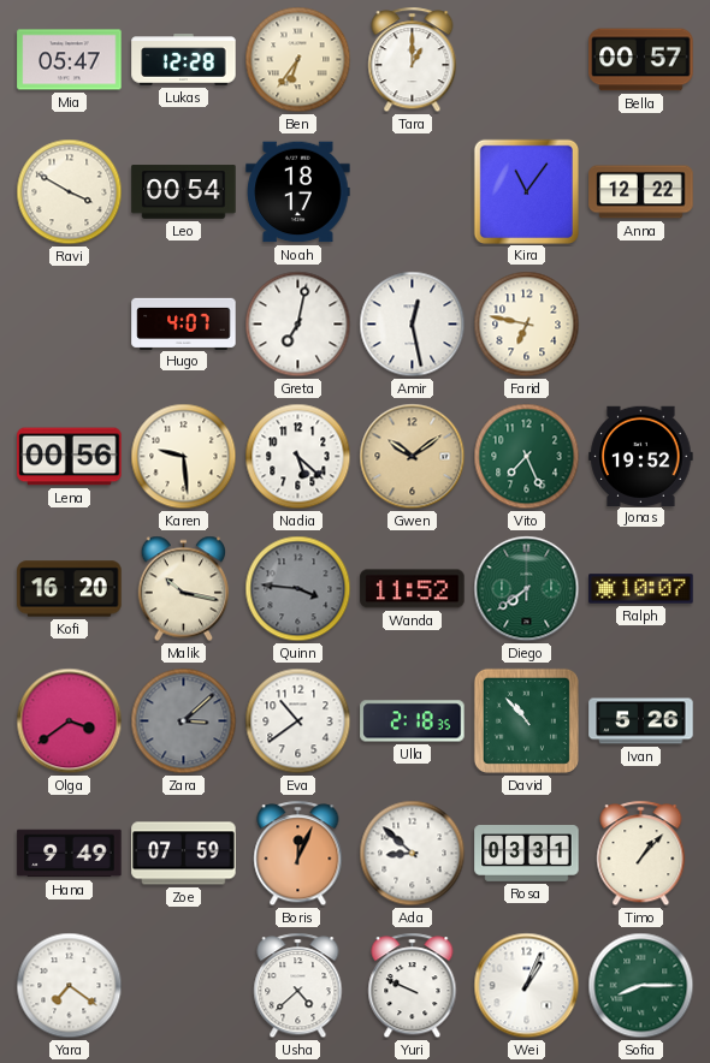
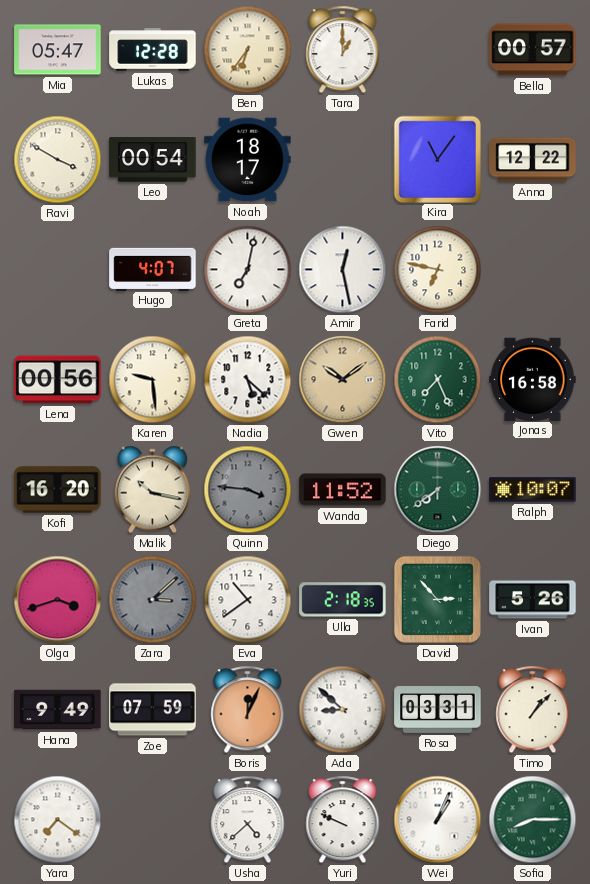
Jonas: 19:52 -> 16:58 (533, 379)
Olga: 3:39 -> 3:42 (58, 600)
David: 10:53 -> 2:53 (437, 599)
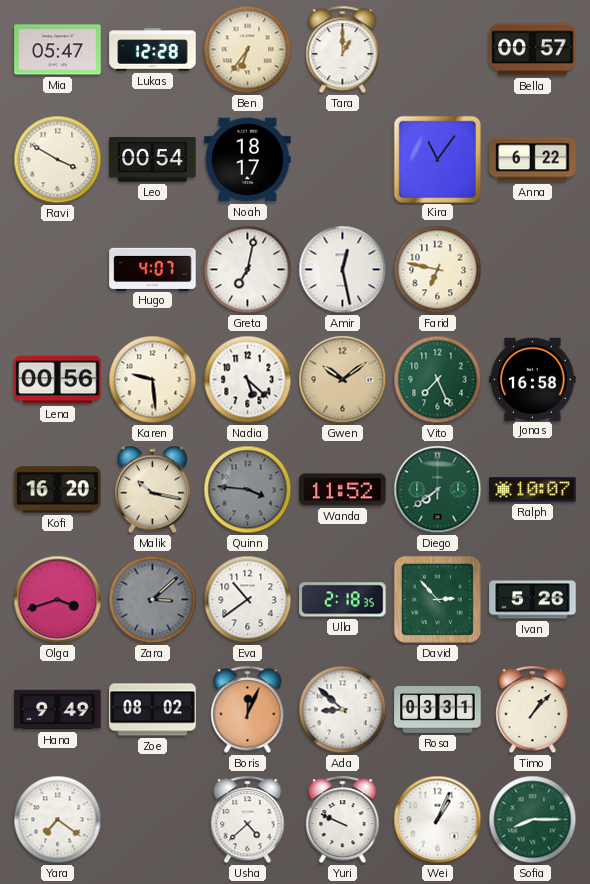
Anna: 12:22 -> 6:22 (533, 160)
Zoe: 07:59 -> 08:02 (153, 710)
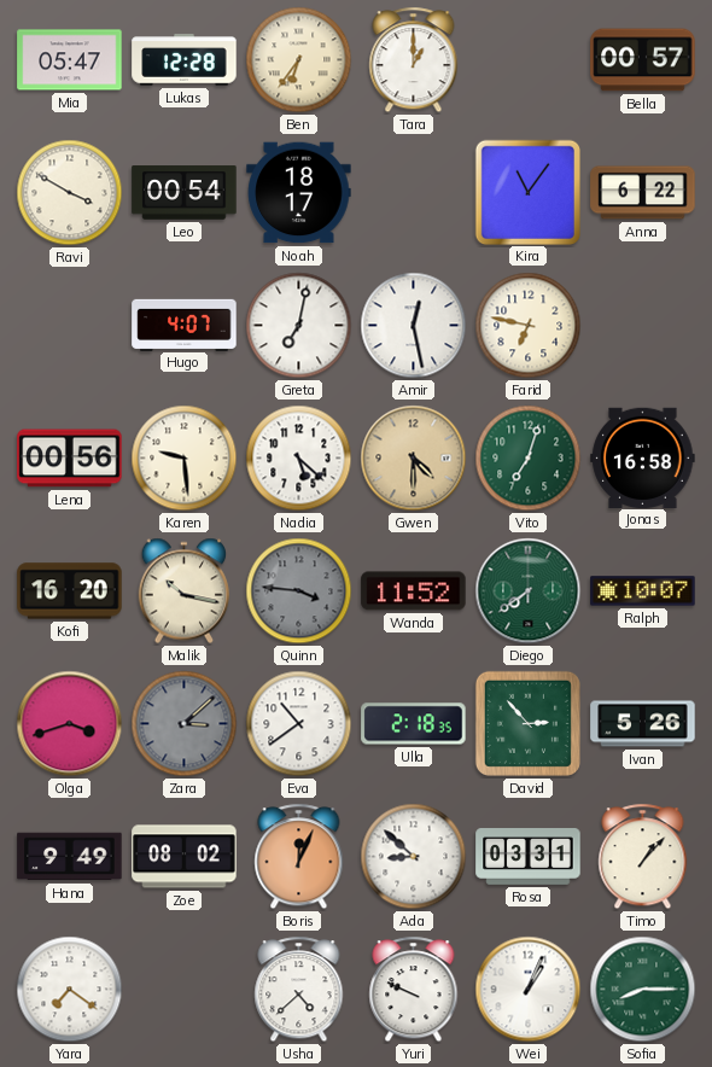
Gwen: 10:09 -> 4:30 (414, 459)
Vito: 7:26 -> 7:03 (529, 459)
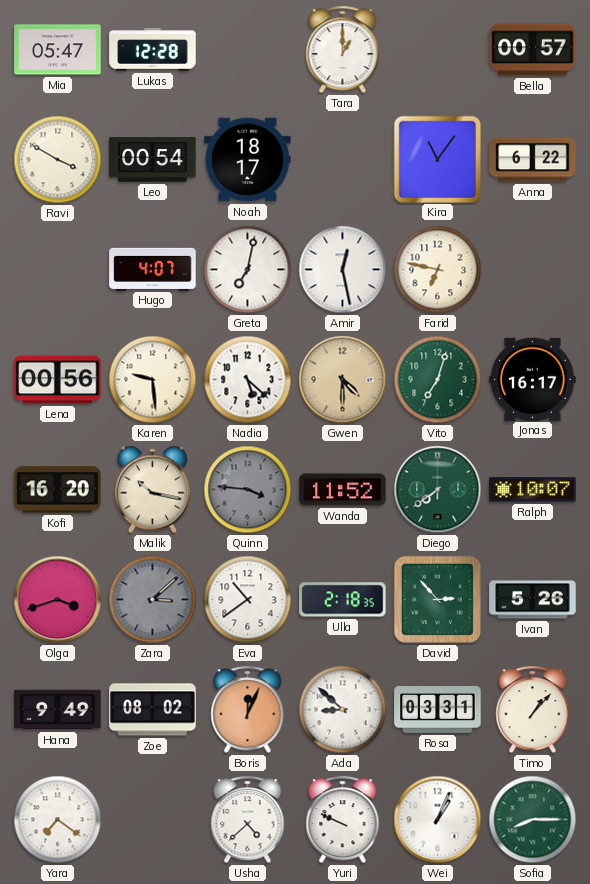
Ben: 6:36 -> none (299, 60)
Jonas: 16:58 -> 16:17 (533, 379)
